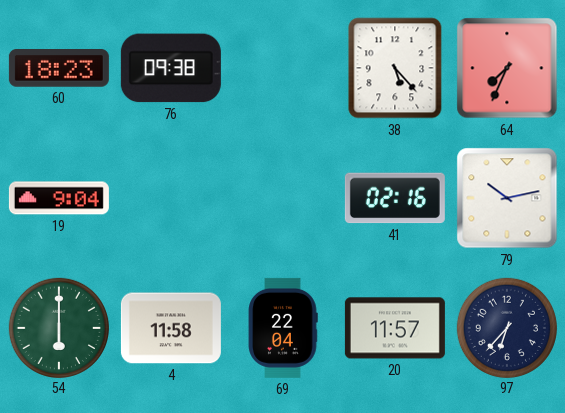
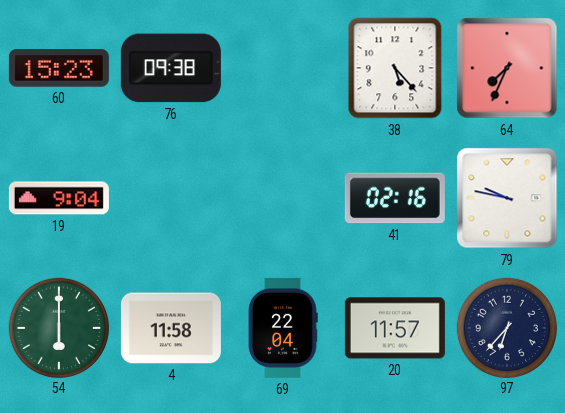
60: 18:23 -> 15:23 (59, 68)
79: 10:13 -> 9:47 (507, 198)
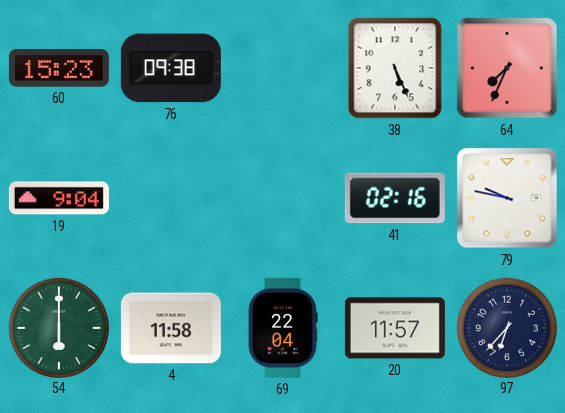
38: 5:23 -> 5:26 (395, 68)
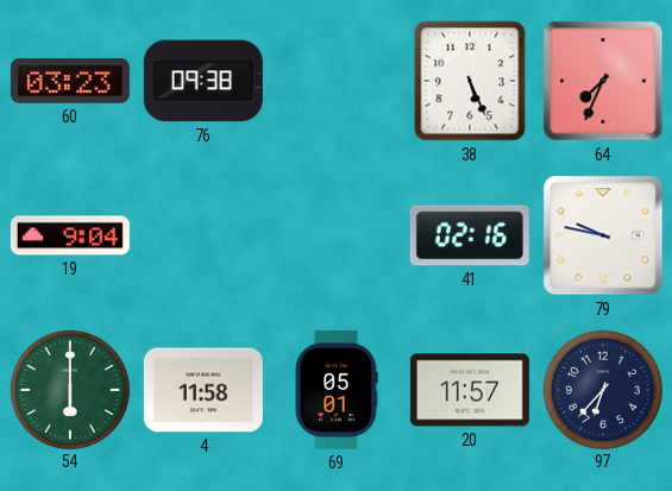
60: 15:23 -> 03:23 (70, 81)
69: 22:04 -> 05:01 (337, 390)
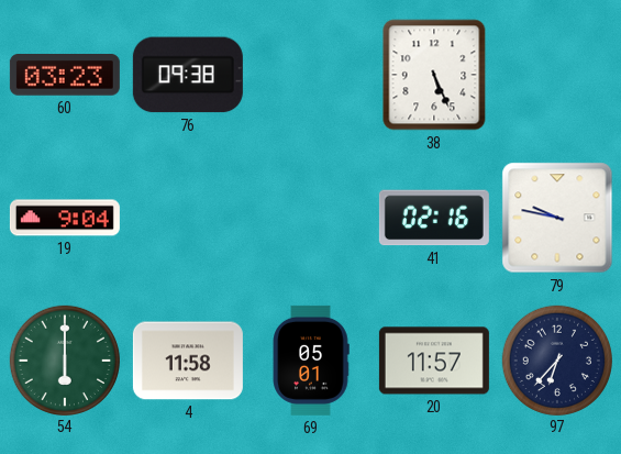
64: 7:34 -> none (603, 81)
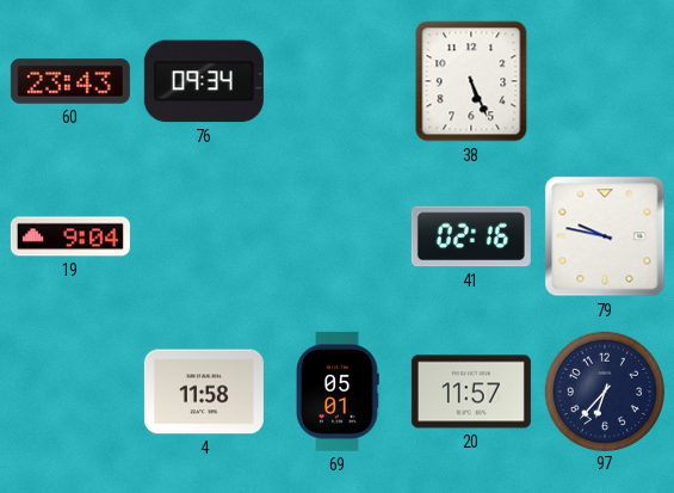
60: 03:23 -> 23:43 (70, 81)
76: 09:38 -> 09:34 (204, 81)
54: 6:00 -> none (64, 359)
